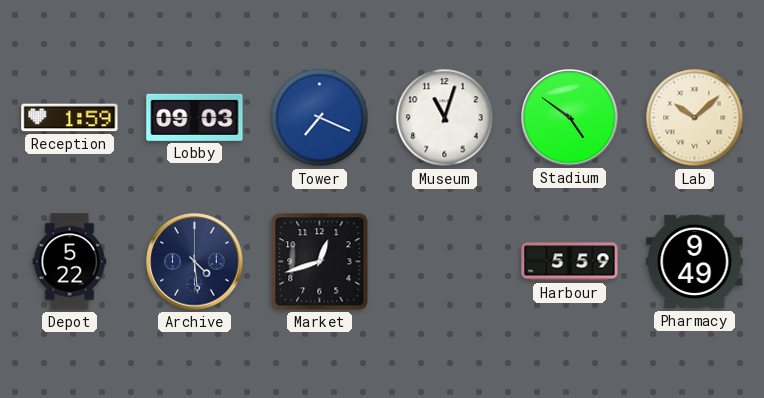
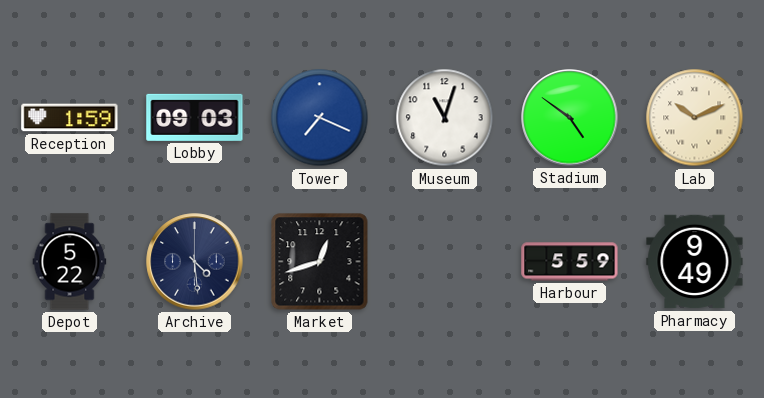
Lab: 10:08 -> 10:11 (695, 118)
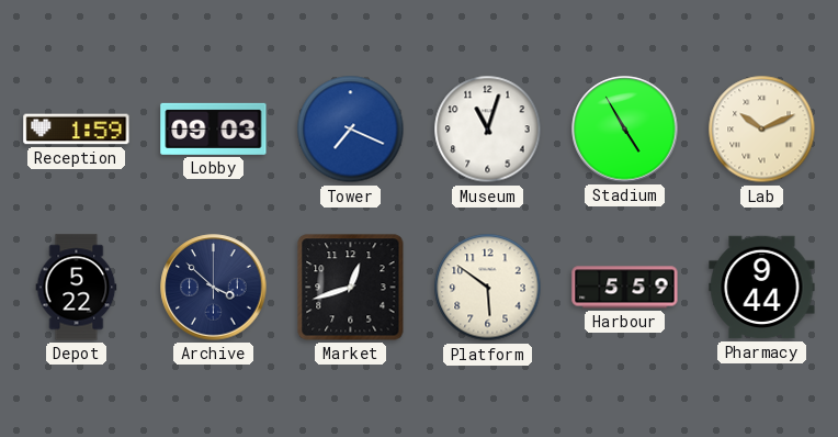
Stadium: 4:51 -> 4:55 (625, 130)
Archive: 4:29 -> 3:52 (214, 288)
Platform: none -> 5:51 (488, 288)
Pharmacy: 9:49 -> 9:44 (762, 288)
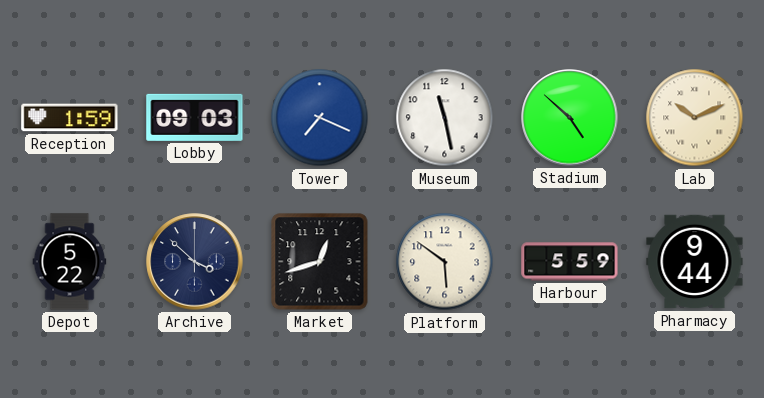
Museum: 11:03 -> 11:28 (445, 118)
Stadium: 4:55 -> 4:52 (570, 118)
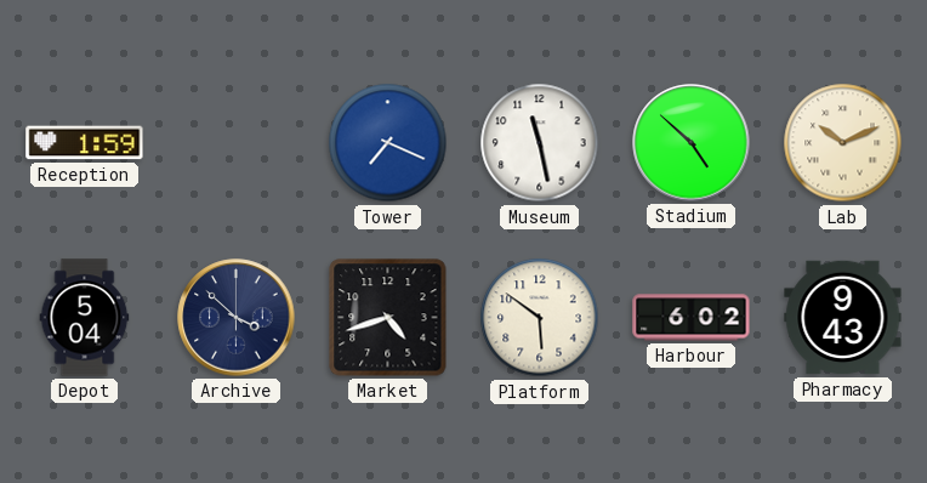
Lobby: 09:03 -> none (195, 117)
Depot: 5:22 -> 5:04 (85, 318)
Market: 12:42 -> 4:42 (388, 318)
Harbour: 5:59 -> 6:02 (692, 318)
Pharmacy: 9:44 -> 9:43 (843, 318)
